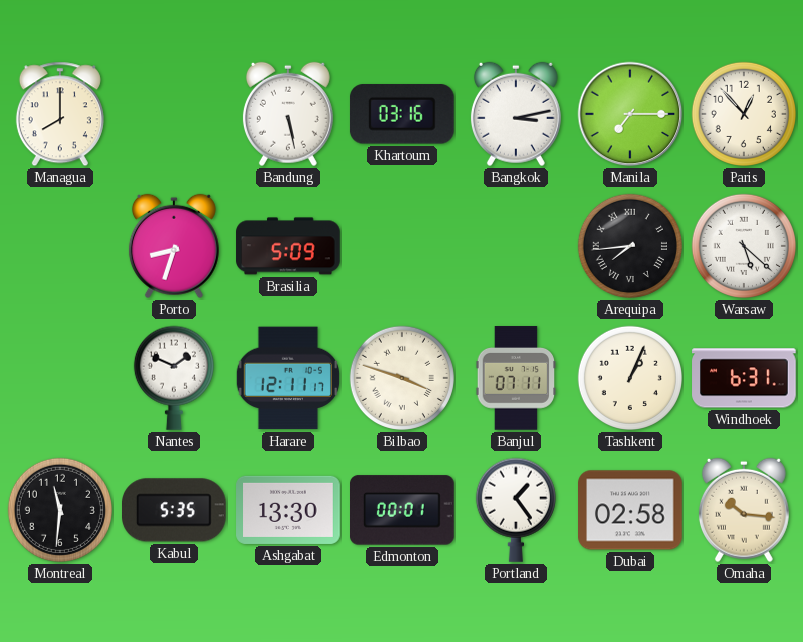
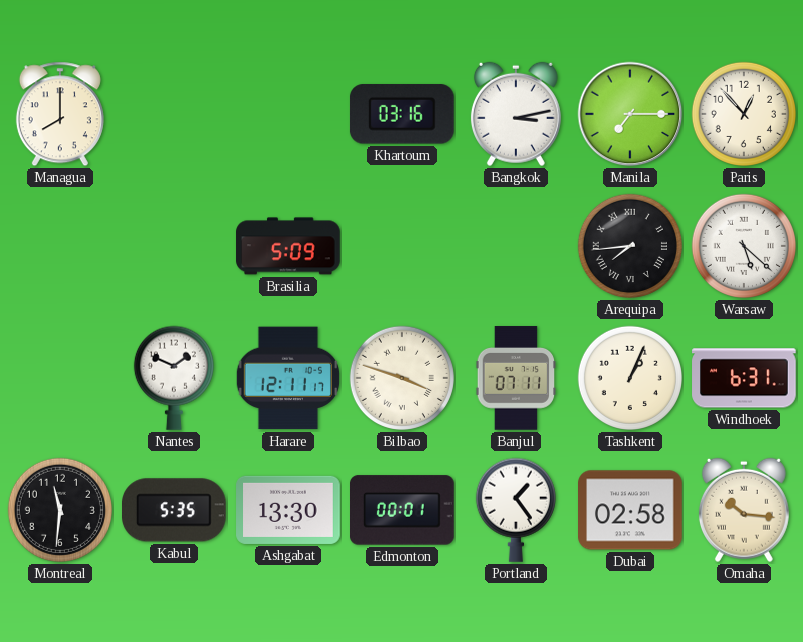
Bandung: 5:28 -> none (288, 114)
Porto: 8:33 -> none (174, 246)
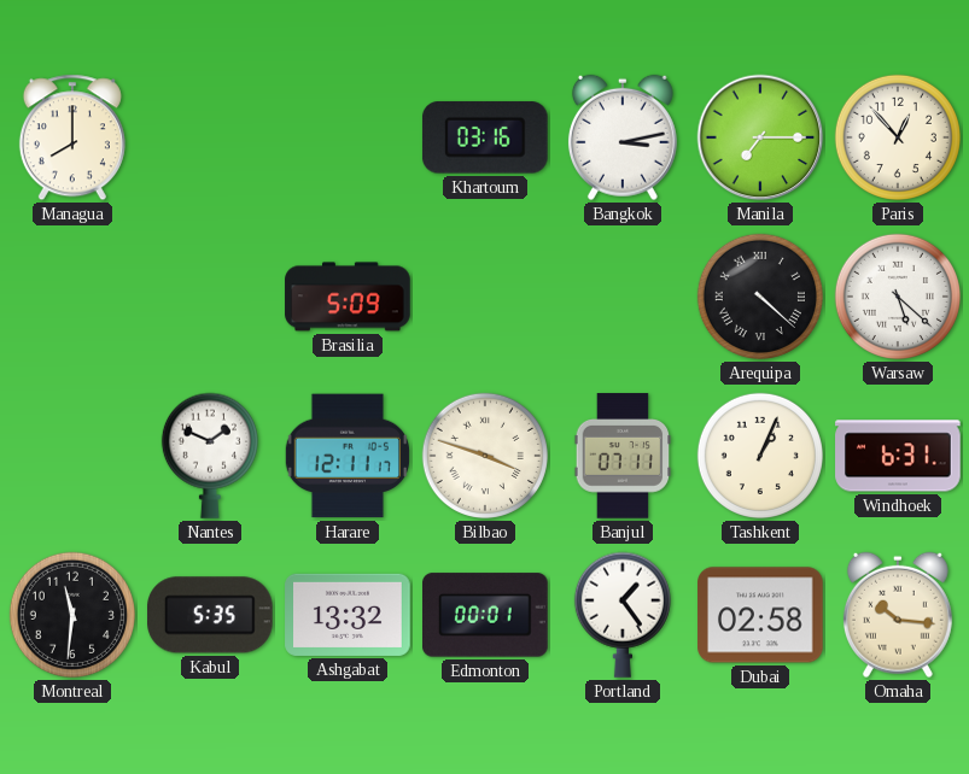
Arequipa: 7:44 -> 4:22 (760, 297)
Ashgabat: 13:30 -> 13:32 (348, 615)
